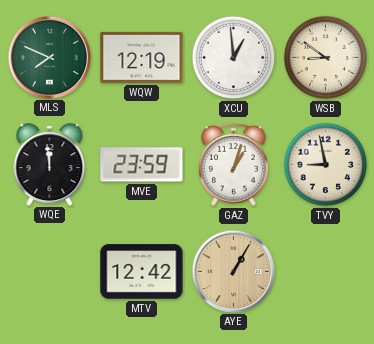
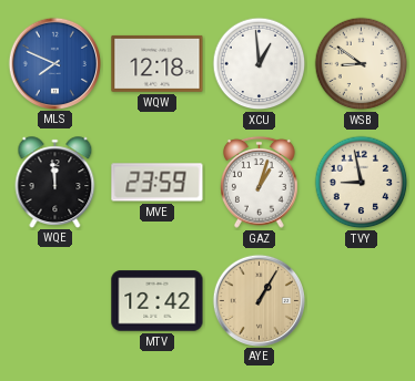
MLS dial: green -> blue (54, 63)
WQW: 12:19 -> 12:18 (158, 63)
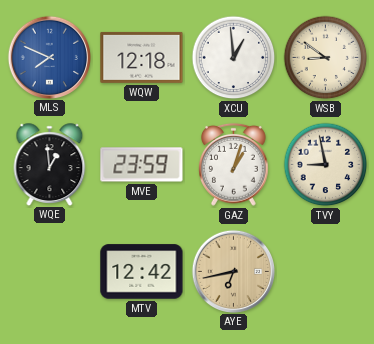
WQE: 11:59 -> 12:59 (50, 164)
AYE: 1:05 -> 6:43 (233, 271)
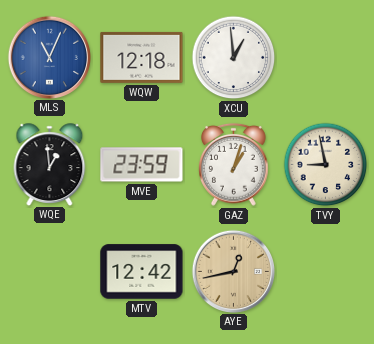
MLS: 7:49 -> 11:04 (49, 57)
WSB: 8:51 -> none (326, 58)
AYE: 6:43 -> 12:43 (233, 271)
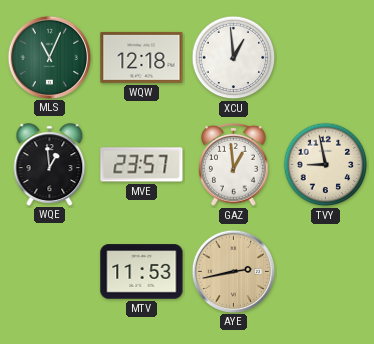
MLS dial: blue -> green (49, 57)
MVE: 23:59 -> 23:57 (142, 165)
GAZ: 1:03 -> 12:59 (234, 164)
MTV: 12:42 -> 11:53 (142, 272)
AYE: 12:43 -> 2:43 (233, 271)
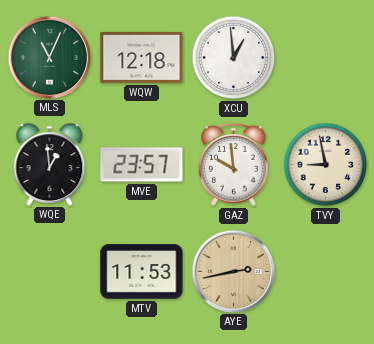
GAZ: 12:59 -> 9:59 (234, 164)
